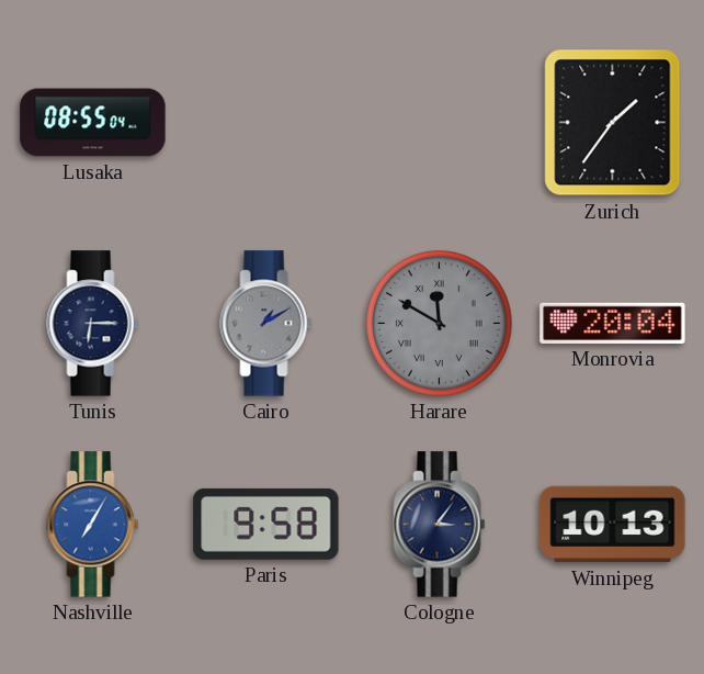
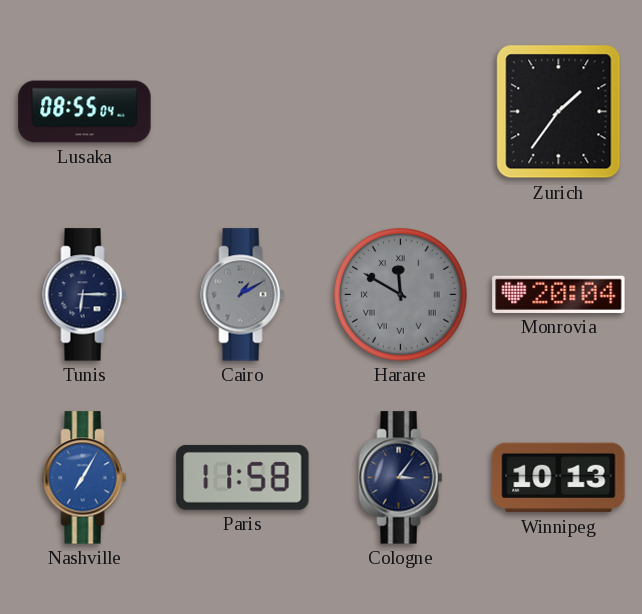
Paris: 9:58 -> 11:58 (243, 477)
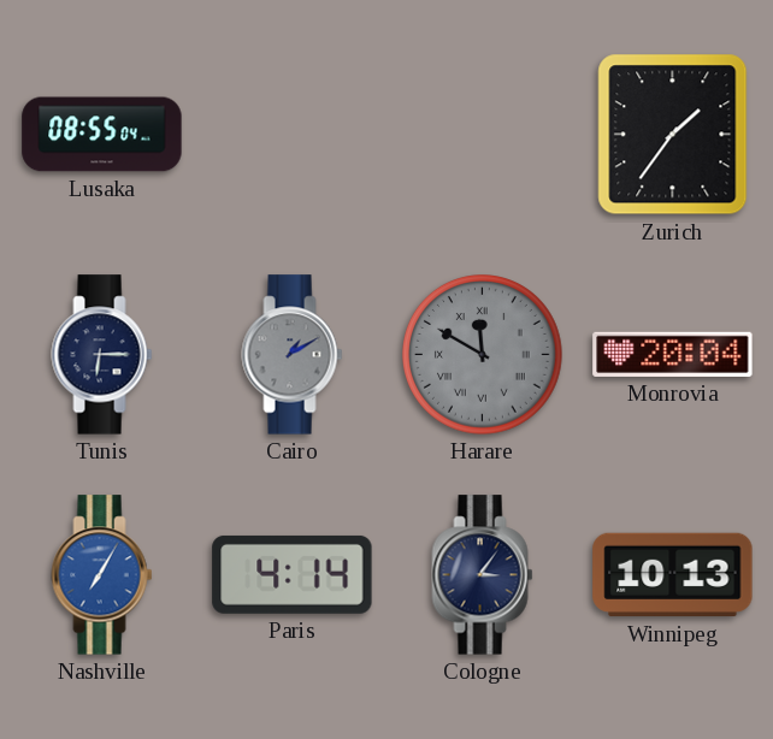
Paris: 11:58 -> 4:14 (293, 574)
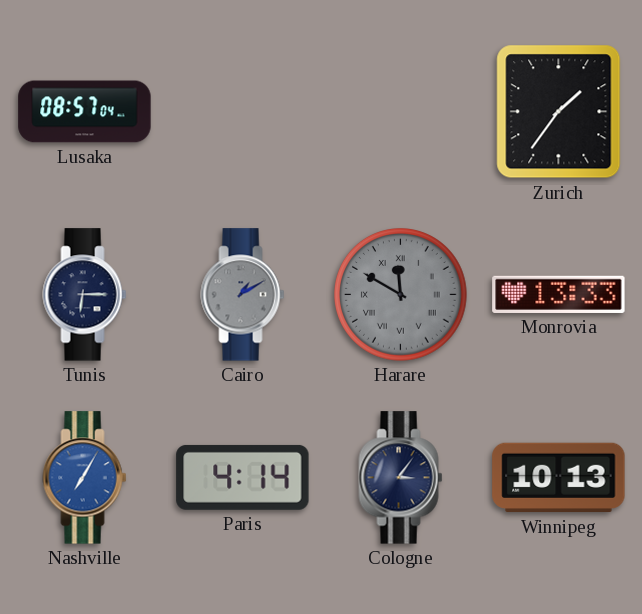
Lusaka: 08:55 -> 08:57 (85, 112)
Monrovia: 20:04 -> 13:33 (559, 294)
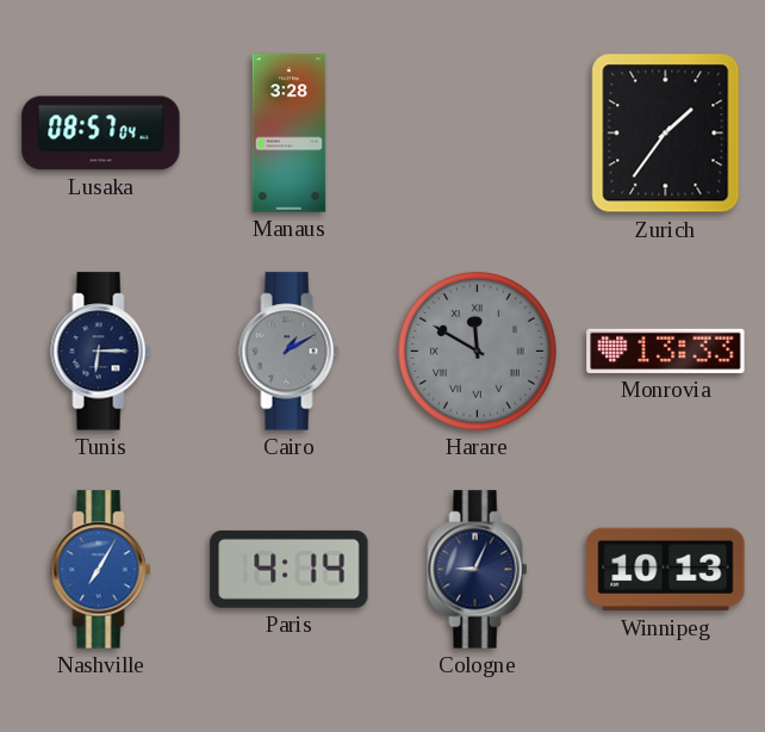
Manaus: none -> 3:28 (290, 134)
Cologne: 3:06 -> 9:04 (478, 570)
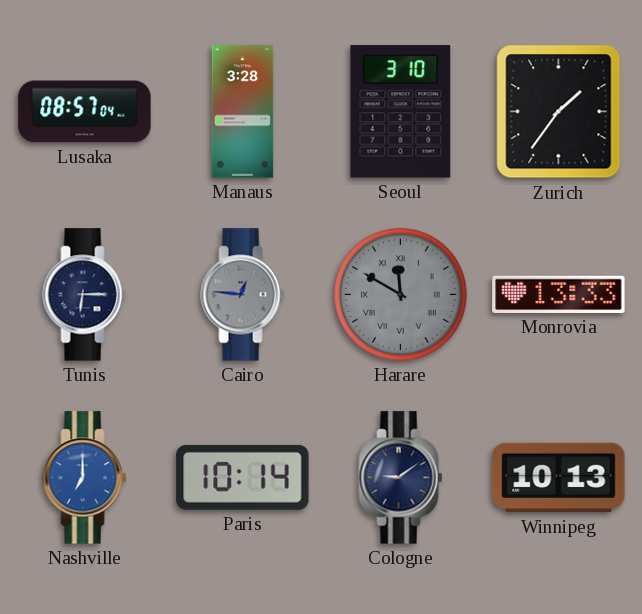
Seoul: none -> 3:10 (401, 112)
Cairo: 1:10 -> 12:46 (243, 295)
Nashville: 7:05 -> 7:00 (85, 478)
Paris: 4:14 -> 10:14 (243, 477)
Cologne: 9:04 -> 9:09 (401, 478)
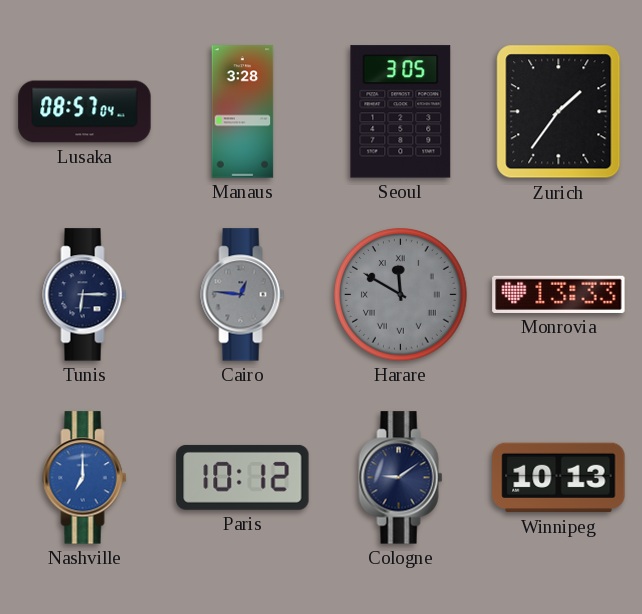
Seoul: 3:10 -> 3:05 (401, 112)
Paris: 10:14 -> 10:12 (243, 477)
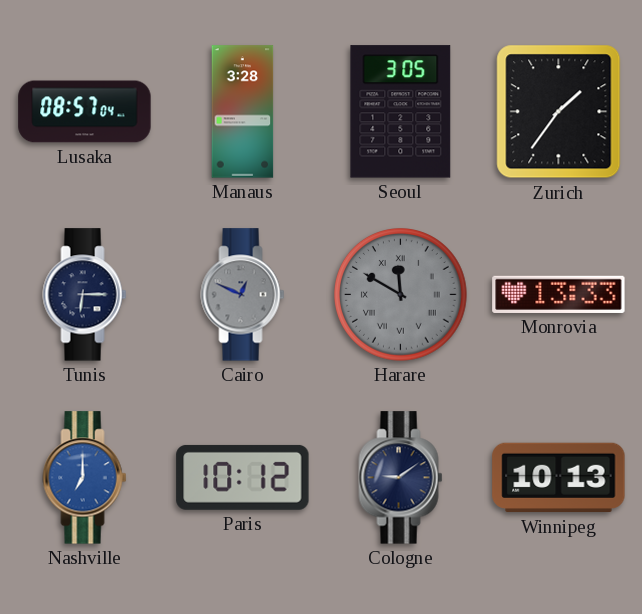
Cairo: 12:46 -> 12:49 (243, 295)
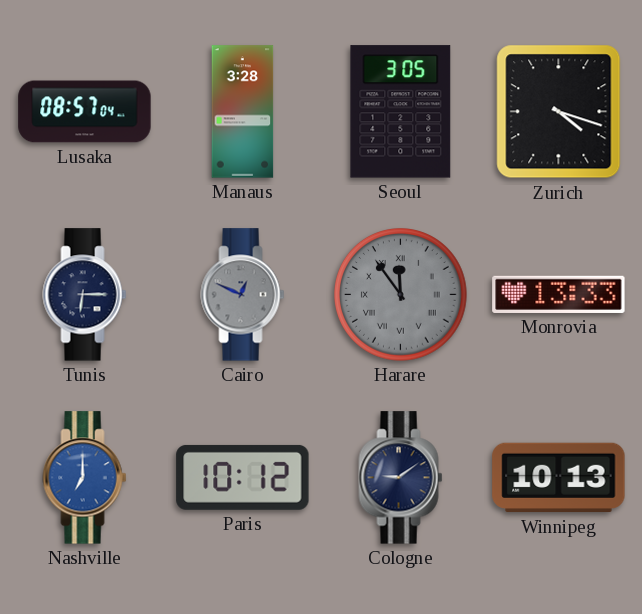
Zurich: 1:36 -> 4:18 (559, 112)
Harare: 11:50 -> 11:54 (401, 295)
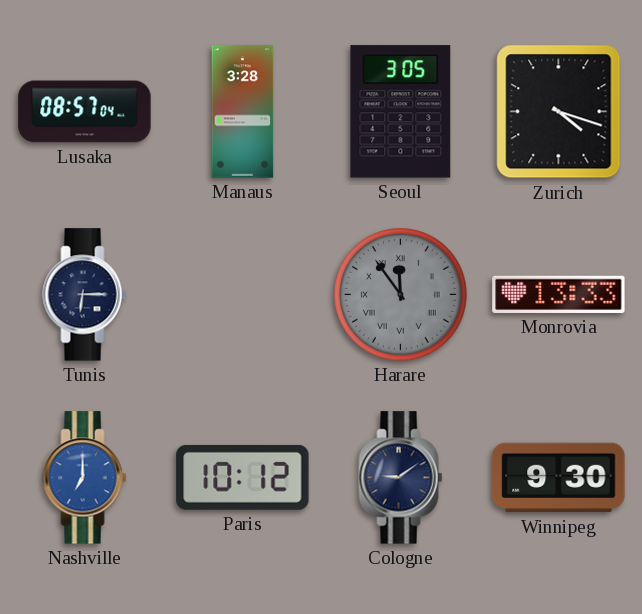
Cairo: 12:49 -> none (243, 295)
Winnipeg: 10:13 -> 9:30 (559, 478)
